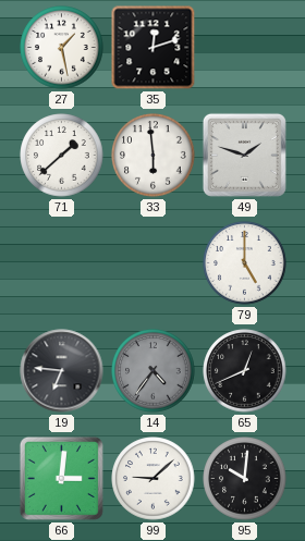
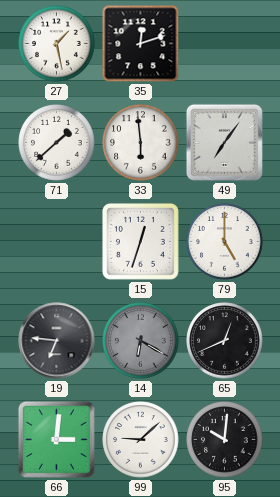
49: 1:48 -> 7:06 (224, 142)
15: none -> 12:33 (140, 241)
14: 4:36 -> 6:20 (141, 341)
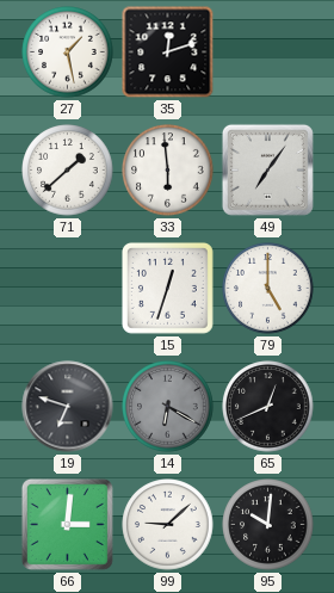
19: 6:46 -> 6:48 (68, 407)
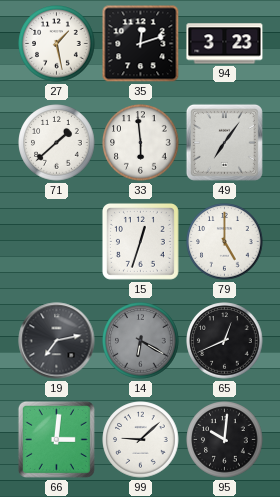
94: none -> 3:23 (225, 44)
19: 6:48 -> 7:13 (57, 341)
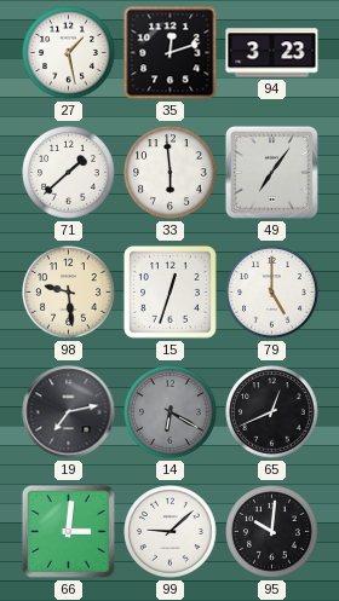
98: none -> 9:29 (69, 293)
